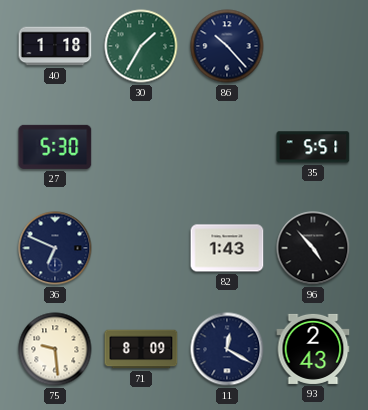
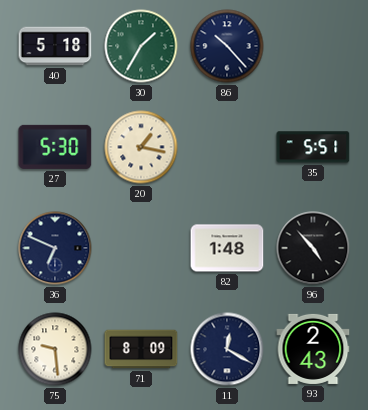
40: 1:18 -> 5:18 (55, 46)
20: none -> 1:17 (141, 147)
82: 1:43 -> 1:48 (227, 248)
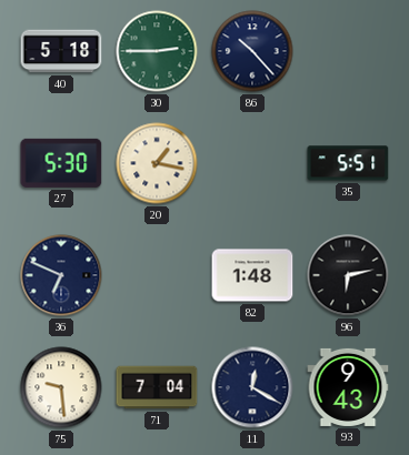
30: 1:35 -> 2:45 (157, 51)
96: 4:53 -> 6:13 (348, 275)
71: 8:09 -> 7:04 (157, 387)
93: 2:43 -> 9:43 (348, 387)
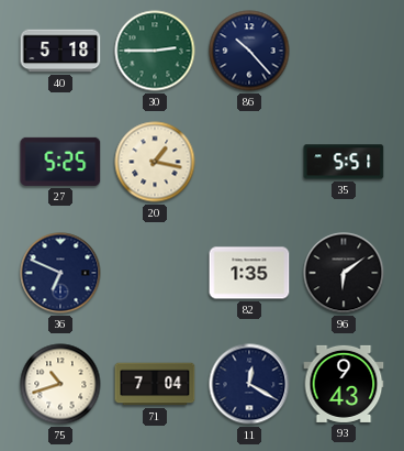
27: 5:30 -> 5:25 (60, 162)
82: 1:48 -> 1:35 (249, 273)
96: 6:13 -> 6:09 (344, 273)
75: 9:29 -> 10:42 (60, 384)
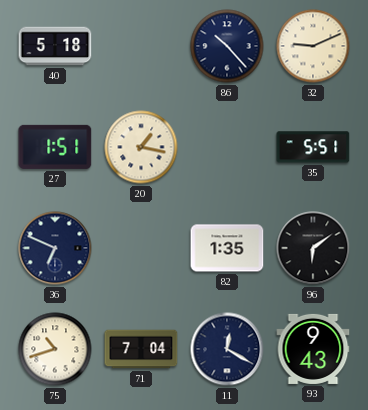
30: 2:45 -> none (155, 51)
32: none -> 9:11 (313, 46)
27: 5:25 -> 1:51 (55, 147)
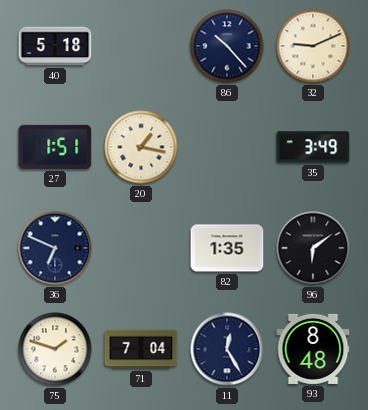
35: 5:51 -> 3:49 (313, 147)
75: 10:42 -> 1:48 (55, 349)
11: 12:20 -> 12:25 (227, 349)
93: 9:43 -> 8:48 (313, 349)
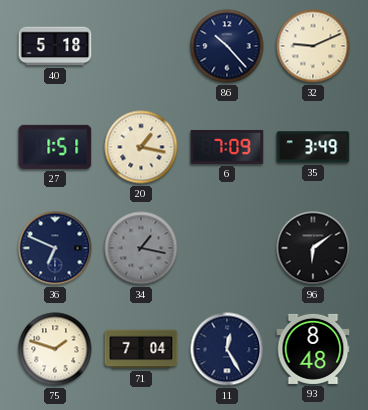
6: none -> 7:09 (227, 147)
34: none -> 1:17 (141, 248)
82: 1:35 -> none (227, 248)
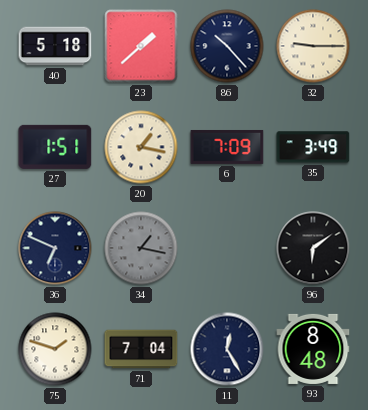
23: none -> 1:38 (141, 46)
32: 9:11 -> 9:15 (313, 46)
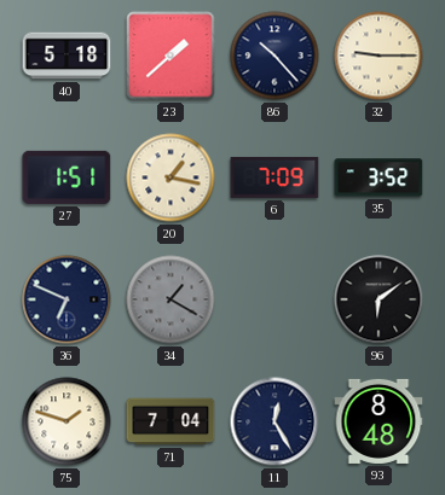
35: 3:49 -> 3:52 (378, 177)
34: 1:17 -> 1:20 (171, 299)
